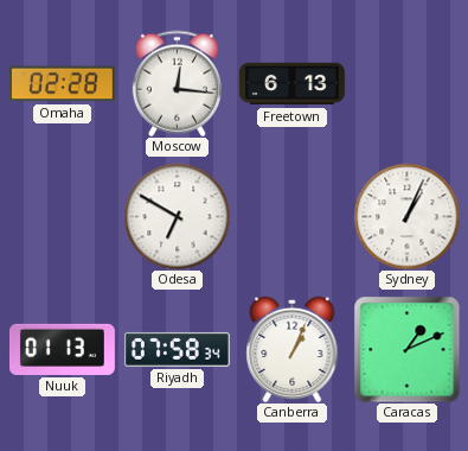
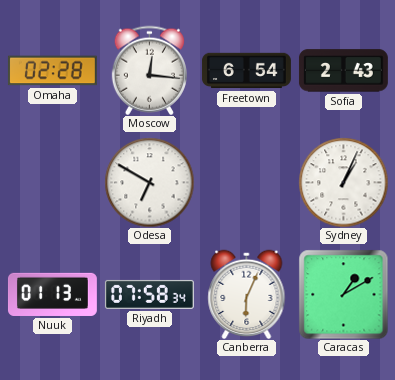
Freetown: 6:13 -> 6:54 (246, 71)
Sofia: none -> 2:43 (343, 71)
Canberra: 1:04 -> 6:04 (247, 294)
Caracas: 1:11 -> 1:10 (343, 294)
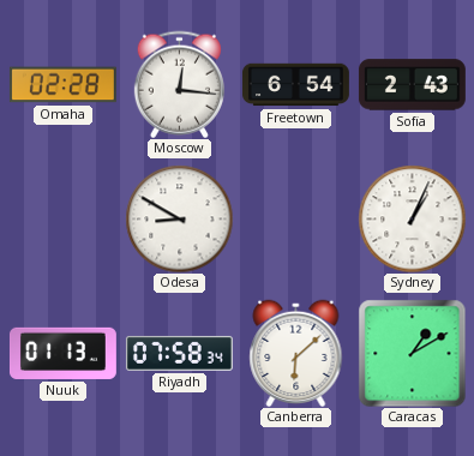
Odesa: 6:50 -> 8:50 (179, 218)
Canberra: 6:04 -> 6:08 (296, 353)
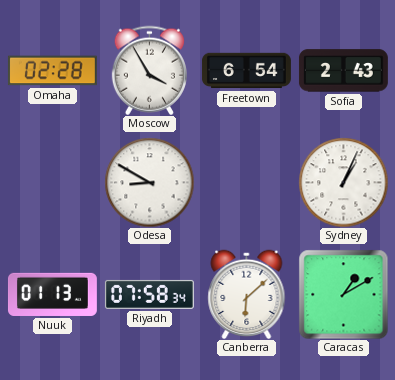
Moscow: 12:16 -> 3:55 (149, 70)
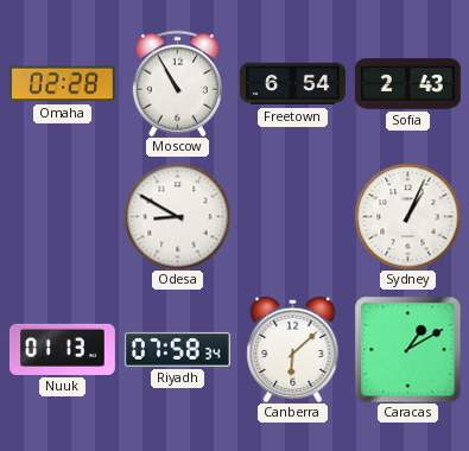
Moscow: 3:55 -> 10:55 (177, 83)
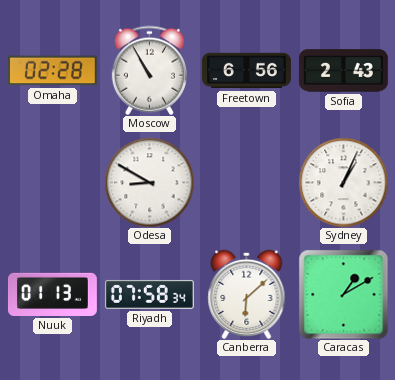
Freetown: 6:54 -> 6:56 (246, 71)
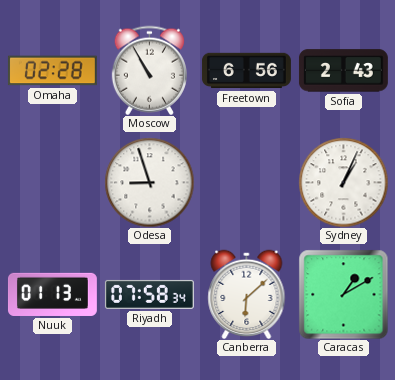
Odesa: 8:50 -> 8:57 (149, 182)
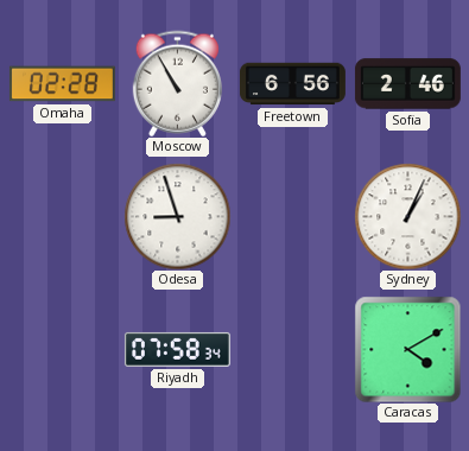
Sofia: 2:43 -> 2:46 (407, 84)
Nuuk: 01:13 -> none (52, 294)
Canberra: 6:08 -> none (247, 294)
Caracas: 1:10 -> 4:10 (407, 349)
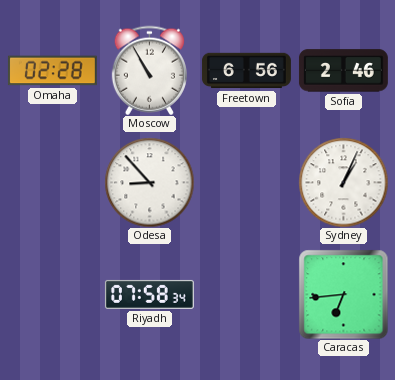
Odesa: 8:57 -> 8:53 (149, 182)
Caracas: 4:10 -> 6:44 (343, 294)
